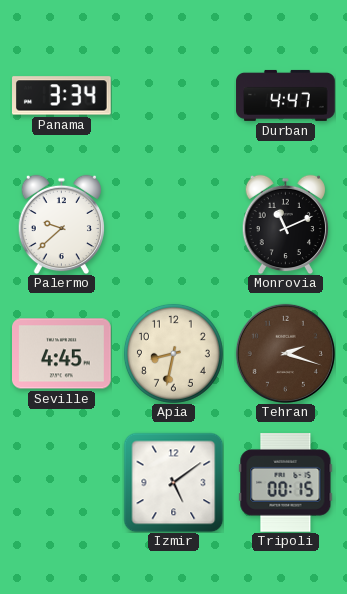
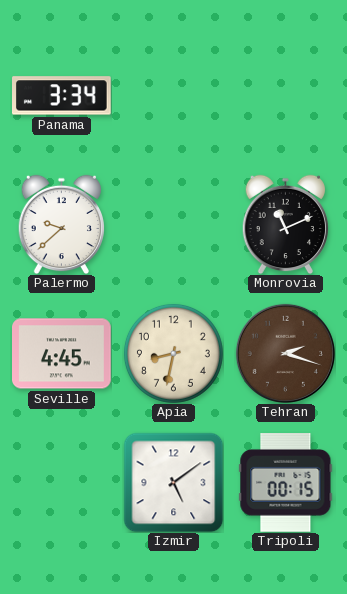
Durban: 4:47 -> none (286, 95)
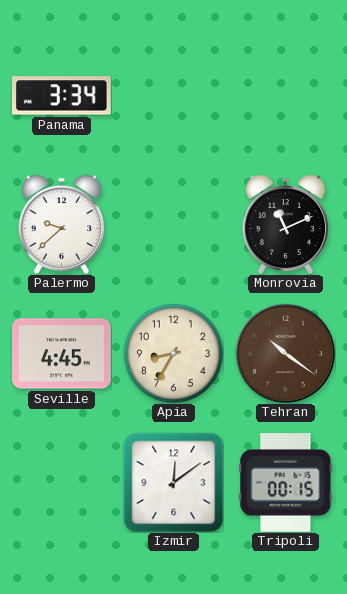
Apia: 8:32 -> 8:35 (173, 353)
Tehran: 2:18 -> 10:21 (285, 353)
Izmir: 5:09 -> 12:09 (173, 482)
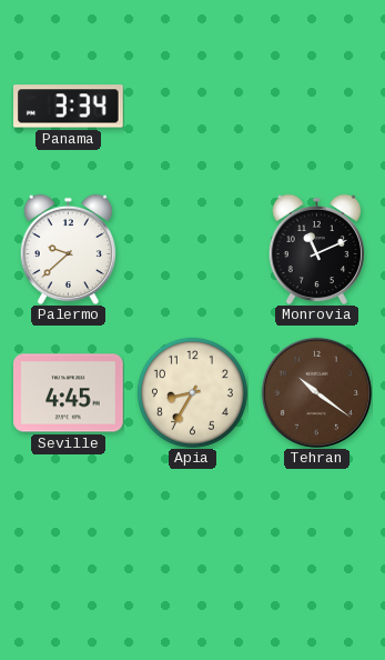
Izmir: 12:09 -> none (173, 482)
Tripoli: 00:15 -> none (286, 483)
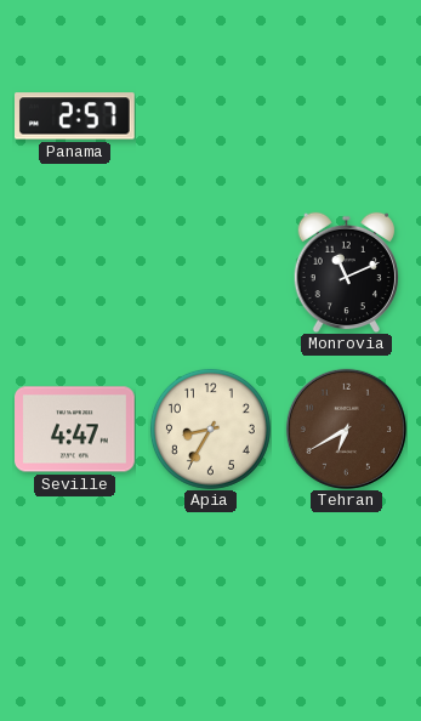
Panama: 3:34 -> 2:57 (75, 117)
Palermo: 9:38 -> none (68, 249)
Seville: 4:45 -> 4:47 (75, 430)
Tehran: 10:21 -> 6:40 (346, 428)
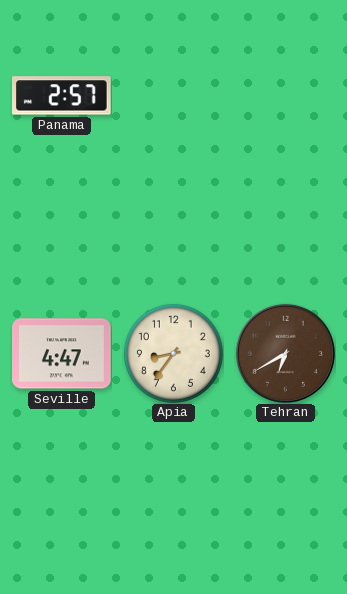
Monrovia: 11:11 -> none (346, 272)
Apia: 8:35 -> 8:36 (173, 353)
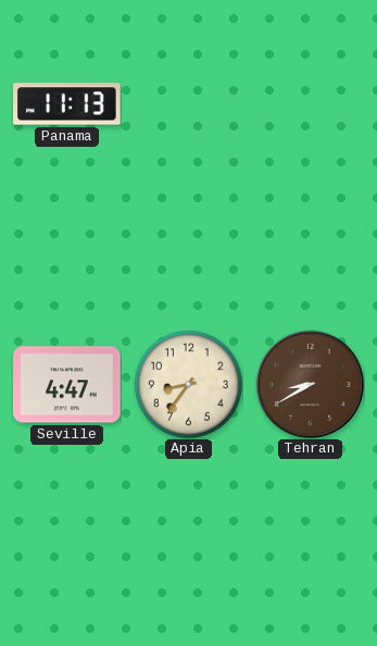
Panama: 2:57 -> 11:13 (67, 104)
Tehran: 6:40 -> 8:40 (310, 384)
